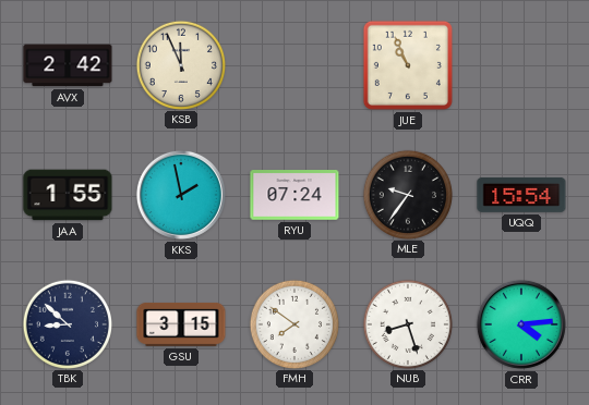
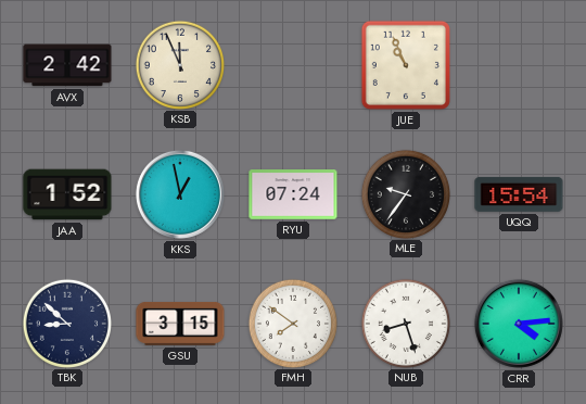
JAA: 1:55 -> 1:52 (67, 194)
KKS: 1:58 -> 12:58 (180, 194)
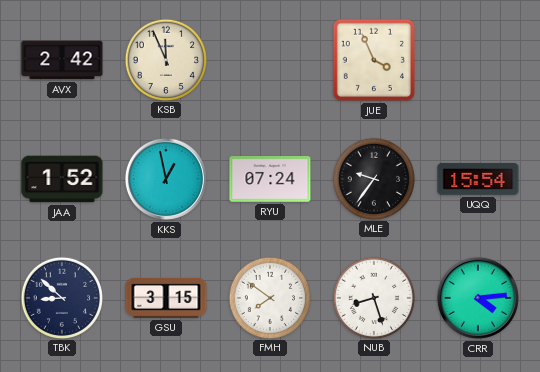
JUE: 10:56 -> 3:56 (374, 60)
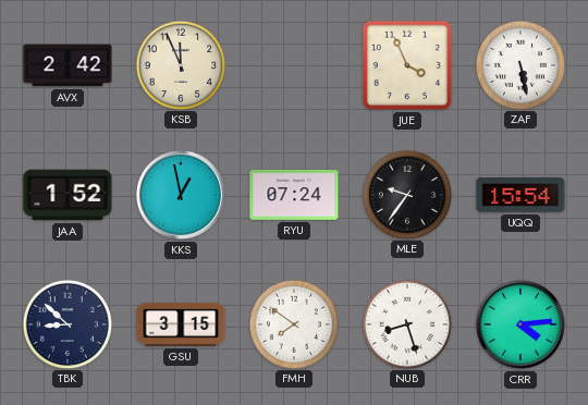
ZAF: none -> 5:28 (519, 64)
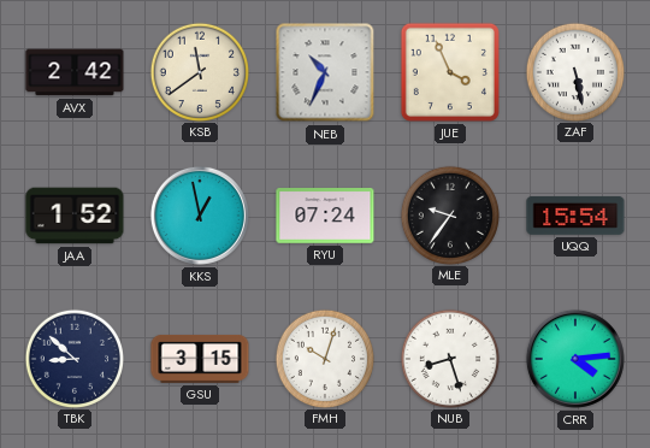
KSB: 11:56 -> 11:39 (199, 71)
NEB: none -> 10:34 (325, 72)
FMH: 7:51 -> 10:03 (324, 358)
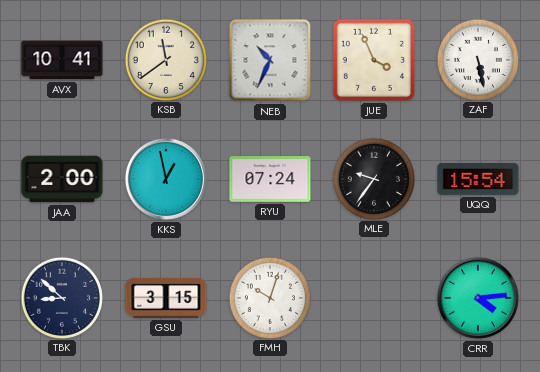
AVX: 2:42 -> 10:41 (62, 60)
JAA: 1:52 -> 2:00 (62, 179)
NUB: 8:27 -> none (449, 358)
